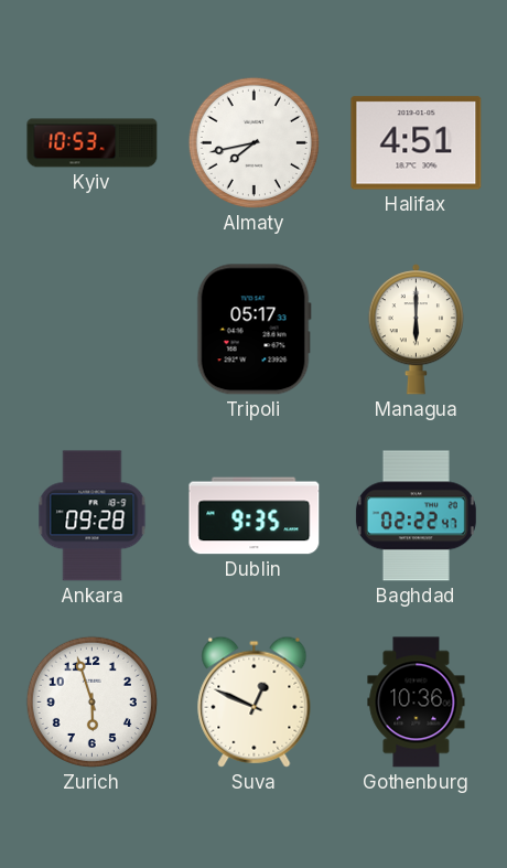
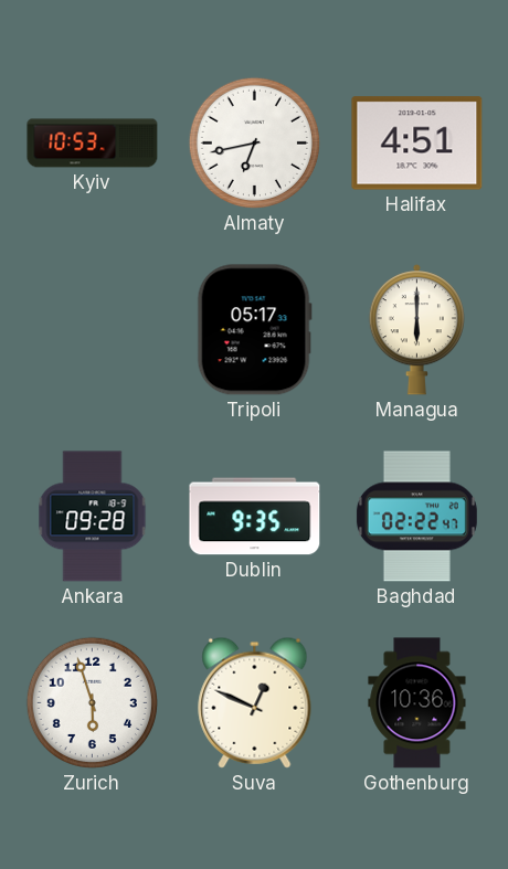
Almaty: 7:43 -> 6:43 (254, 142)
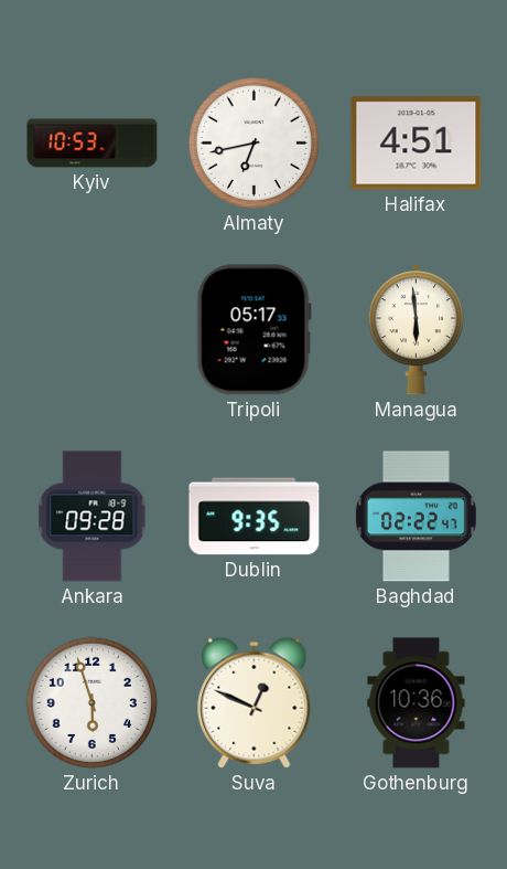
Managua: 6:00 -> 5:59 (416, 330)
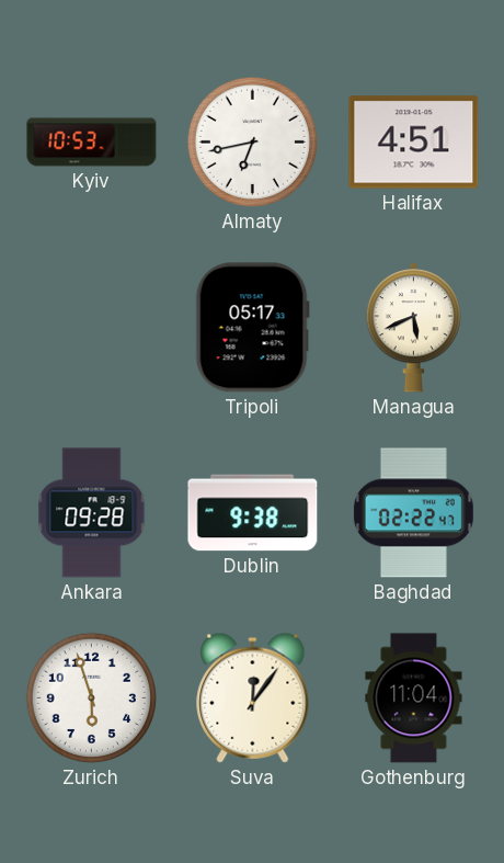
Managua: 5:59 -> 5:41 (413, 328)
Dublin: 9:35 -> 9:38 (253, 513)
Suva: 12:49 -> 12:06 (253, 697)
Gothenburg: 10:36 -> 11:04 (414, 699)
